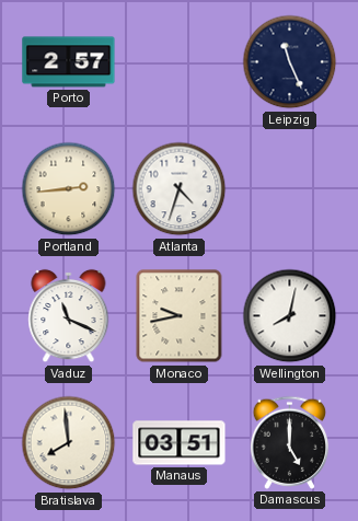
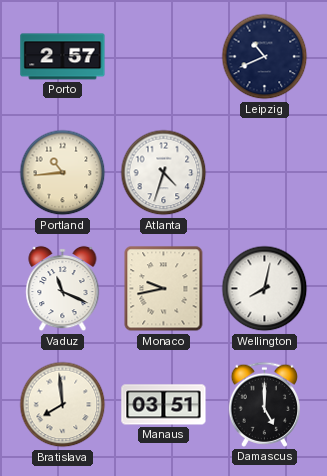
Leipzig: 11:26 -> 10:41 (265, 57)
Portland: 2:44 -> 10:44 (63, 173)
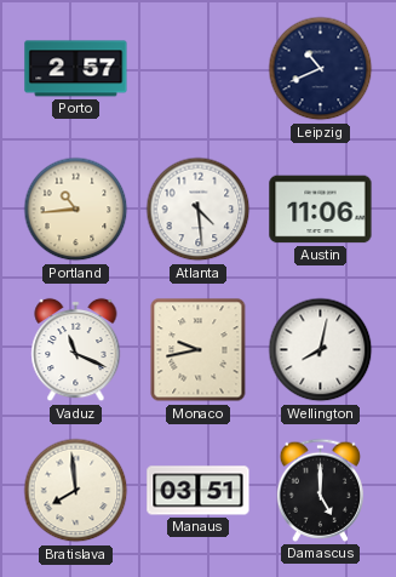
Atlanta: 4:33 -> 4:29 (199, 210)
Austin: none -> 11:06 (321, 210)
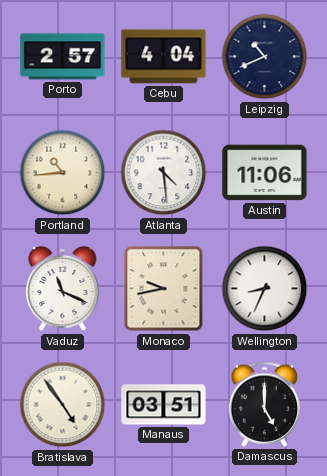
Cebu: none -> 4:04 (164, 57)
Wellington: 8:02 -> 8:34 (265, 289)
Bratislava: 7:59 -> 4:54 (63, 405)
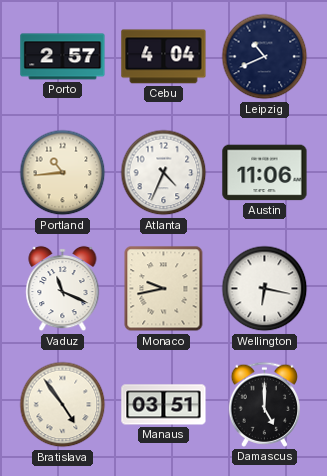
Atlanta: 4:29 -> 4:34 (164, 173)
Wellington: 8:34 -> 6:17 (265, 289)
